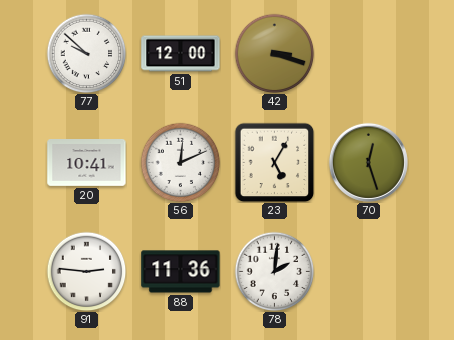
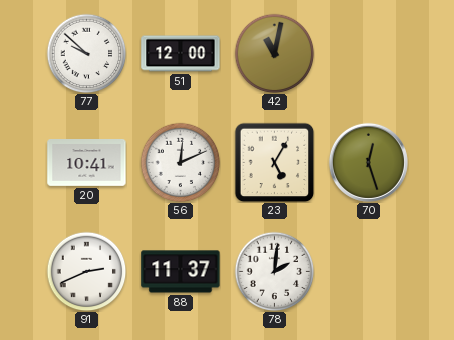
42: 3:18 -> 11:02 (274, 53)
91: 2:46 -> 2:41 (86, 271)
88: 11:36 -> 11:37 (181, 272)
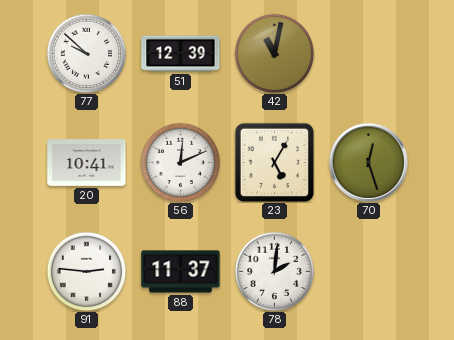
51: 12:00 -> 12:39 (181, 54)
91: 2:41 -> 2:46 (86, 271)
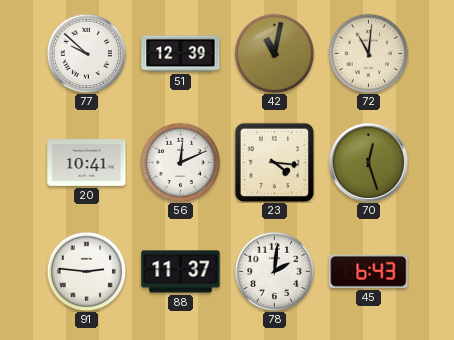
72: none -> 11:01 (368, 53)
23: 5:05 -> 4:16 (274, 162)
45: none -> 6:43 (369, 271)
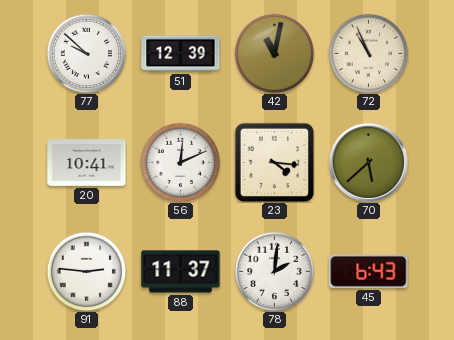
72: 11:01 -> 10:56 (368, 53)
70: 12:27 -> 5:38 (368, 162)
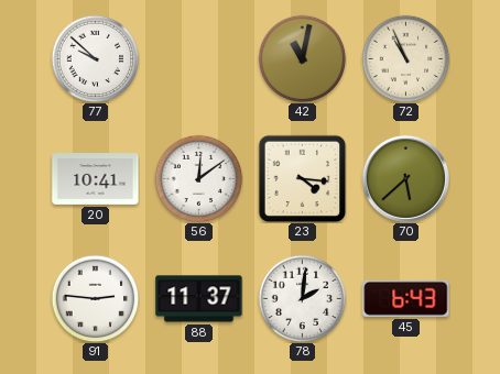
51: 12:39 -> none (181, 54)
56: 12:11 -> 12:09 (198, 178)
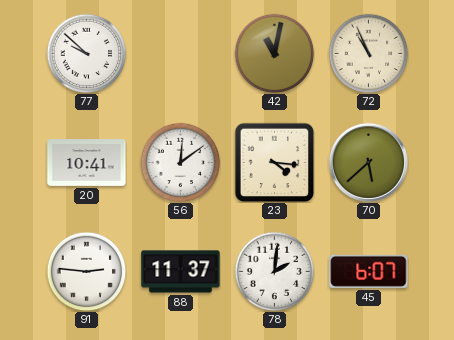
45: 6:43 -> 6:07 (369, 271)
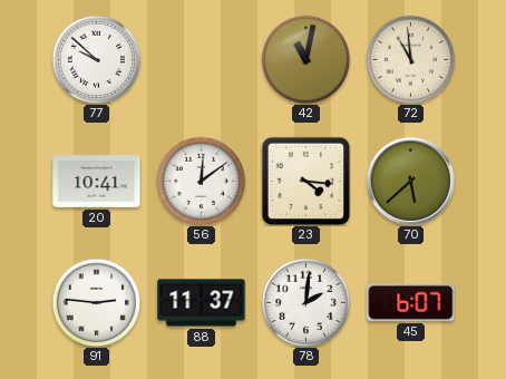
72: 10:56 -> 10:59 (410, 59)
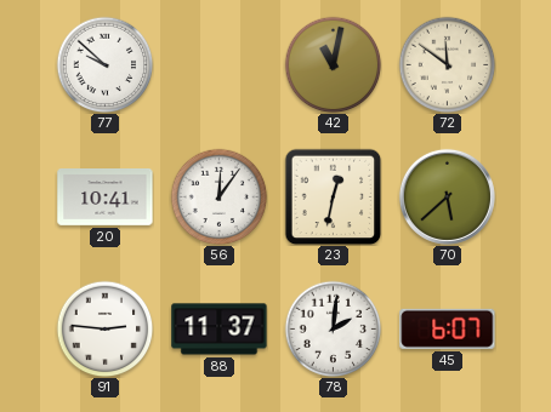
72: 10:59 -> 11:51 (447, 64)
56: 12:09 -> 12:06 (218, 196)
23: 4:16 -> 12:32 (333, 196)
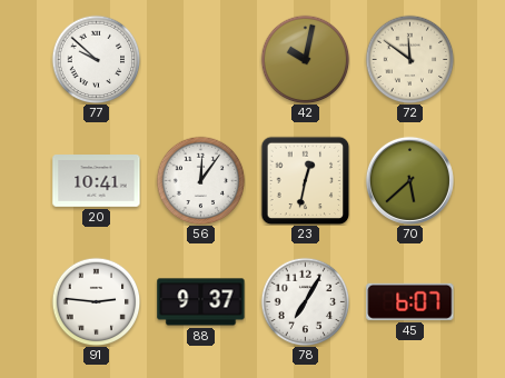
42: 11:02 -> 10:02 (305, 59)
88: 11:37 -> 9:37 (201, 302)
78: 2:01 -> 7:05 (305, 301)
